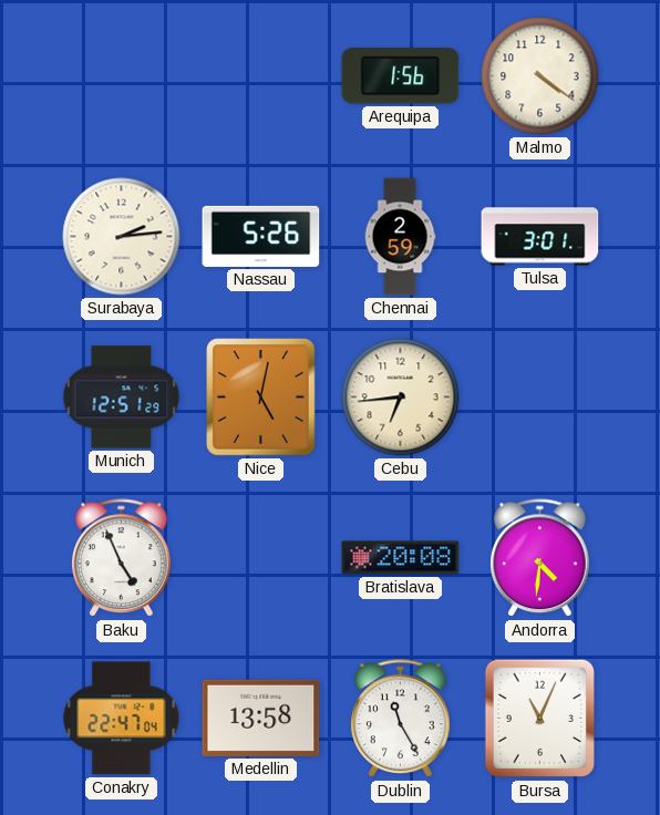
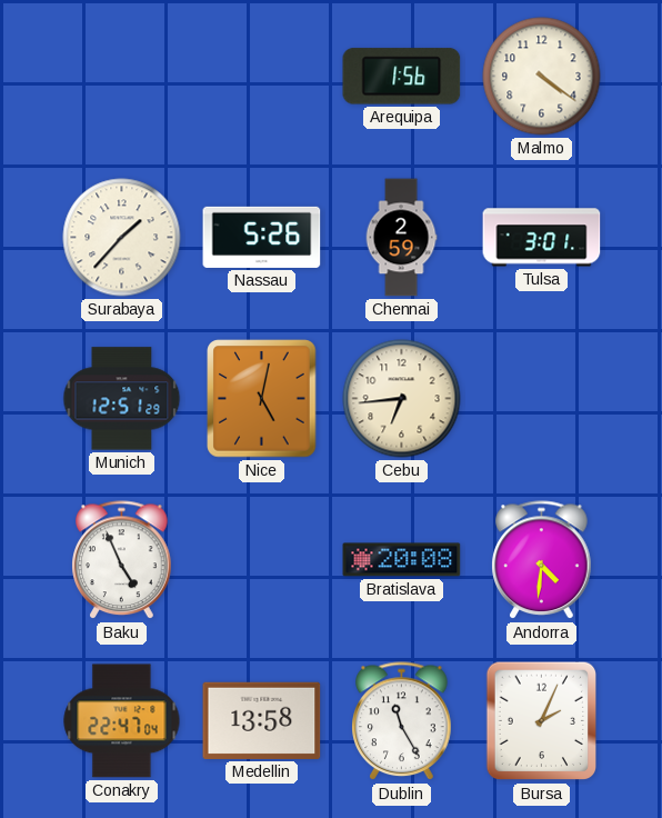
Surabaya: 2:14 -> 1:37 (122, 238)
Bursa: 11:04 -> 2:04 (542, 721)
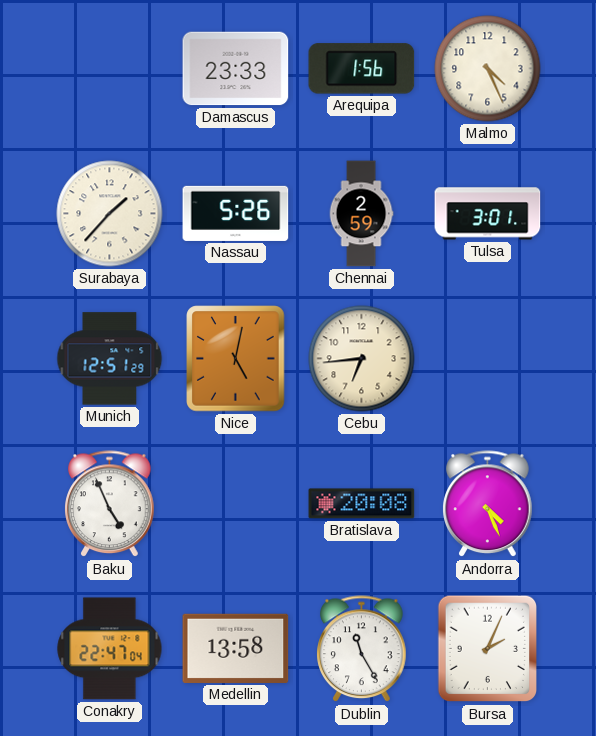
Damascus: none -> 23:33 (236, 69)
Malmo: 4:21 -> 4:26 (488, 69)
Andorra: 4:31 -> 4:26 (488, 504)
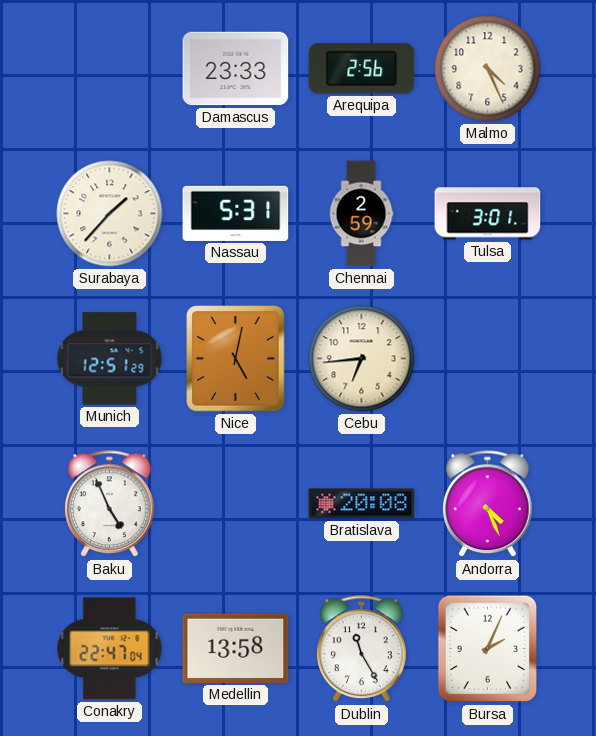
Arequipa: 1:56 -> 2:56 (362, 69)
Nassau: 5:26 -> 5:31 (236, 213)
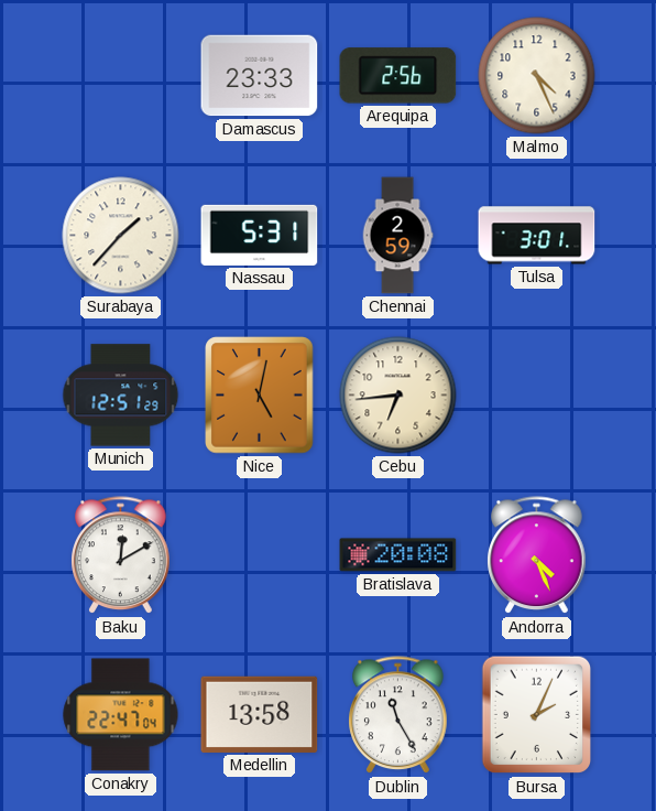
Baku: 4:56 -> 12:10 (121, 555)
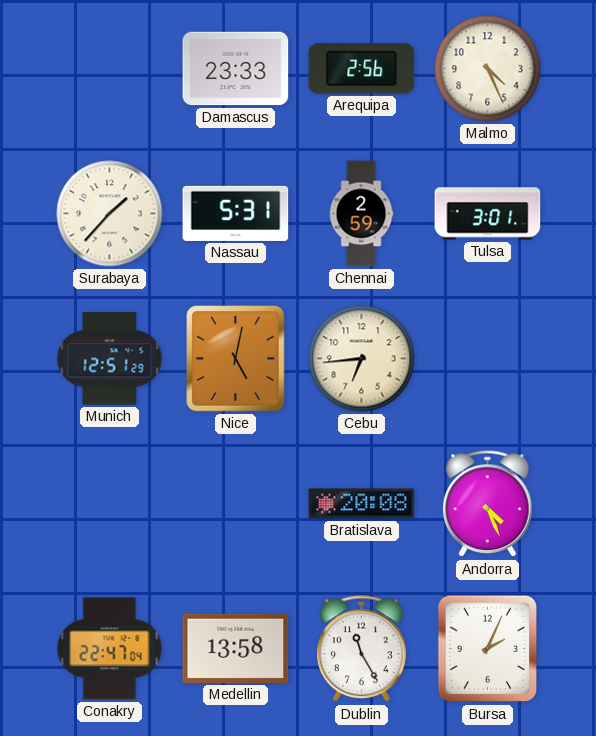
Baku: 12:10 -> none (121, 555)
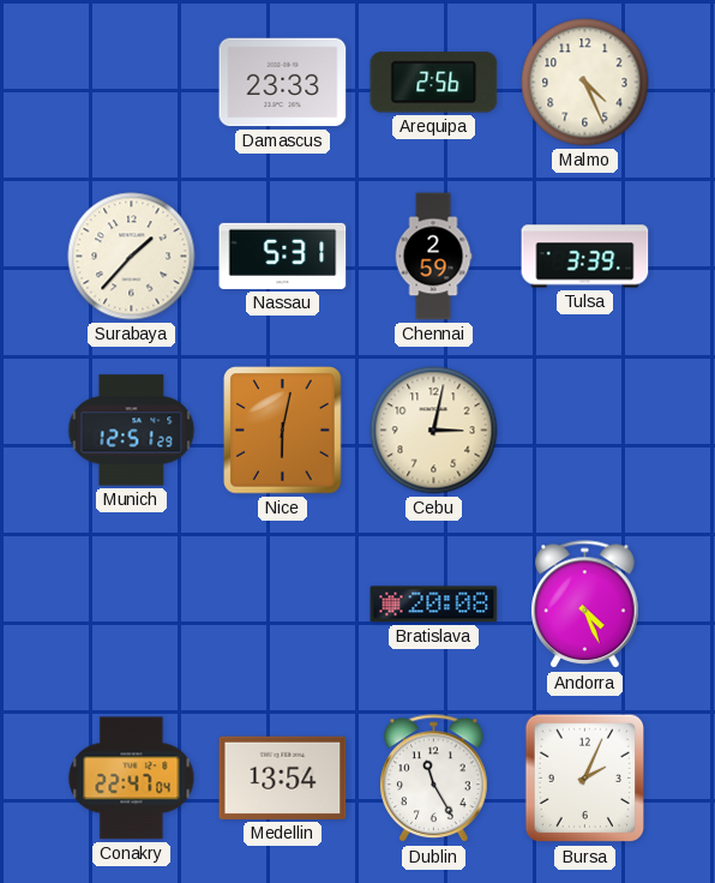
Tulsa: 3:01 -> 3:39 (585, 257)
Nice: 5:02 -> 6:02 (283, 431)
Cebu: 6:44 -> 3:02 (434, 431)
Medellin: 13:58 -> 13:54 (283, 777)
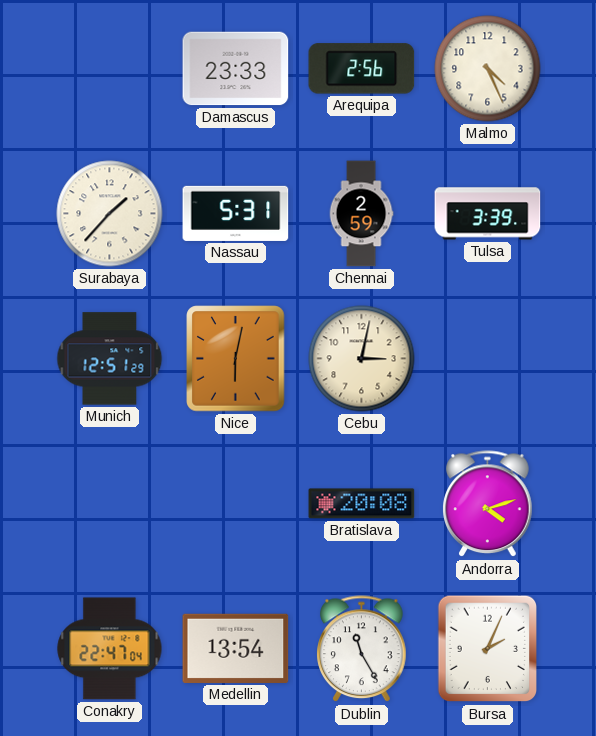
Andorra: 4:26 -> 4:12 (488, 504)
